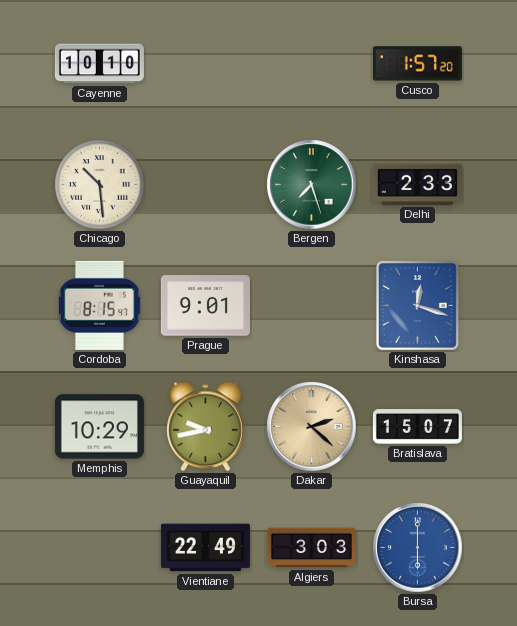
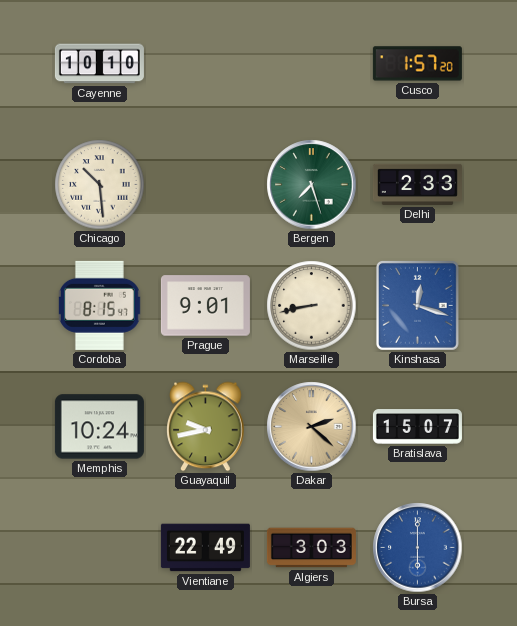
Marseille: none -> 8:43 (312, 306)
Memphis: 10:29 -> 10:24 (99, 427)
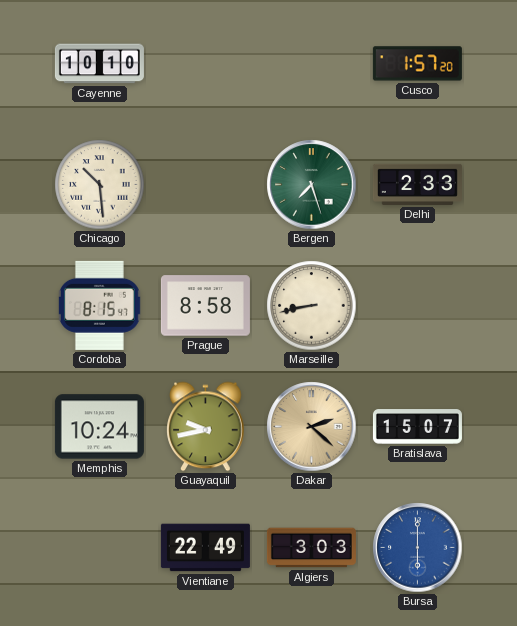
Prague: 9:01 -> 8:58 (205, 306)
Kinshasa: 12:18 -> none (417, 305)
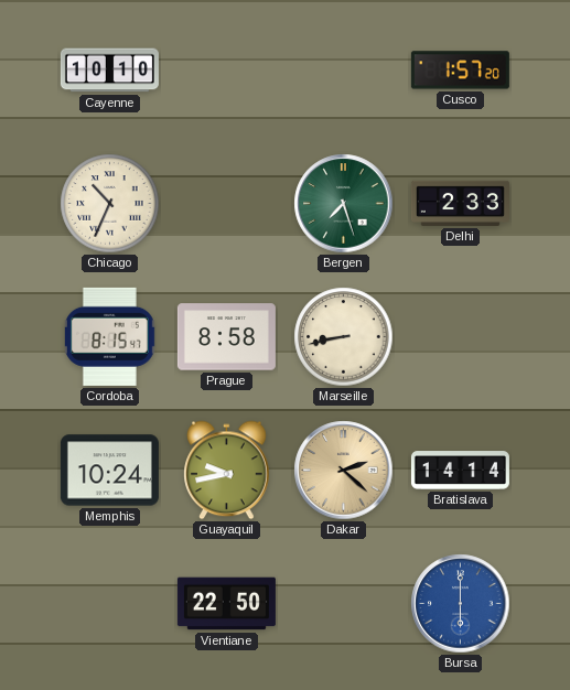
Chicago: 10:29 -> 10:34 (110, 204)
Bratislava: 15:07 -> 14:14 (460, 471)
Vientiane: 22:49 -> 22:50 (226, 604)
Algiers: 3:03 -> none (311, 548)
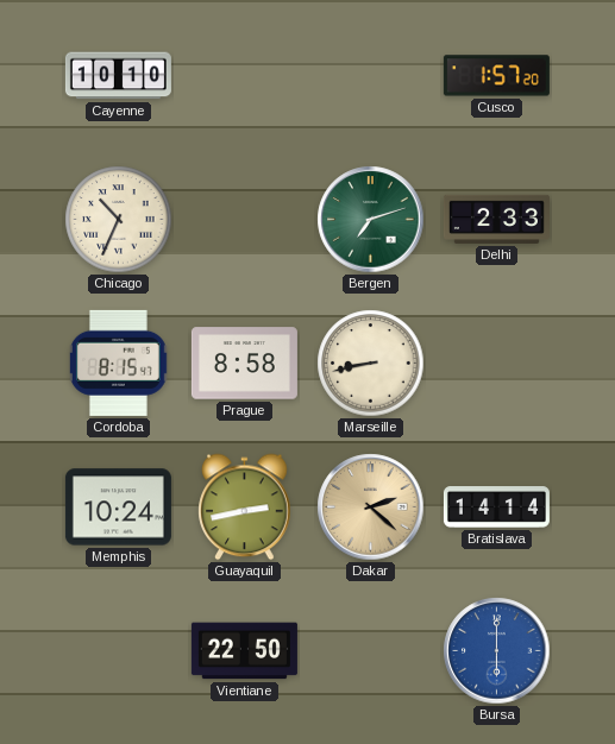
Bergen: 7:27 -> 7:12 (371, 220)
Guayaquil: 9:43 -> 2:43 (245, 507)
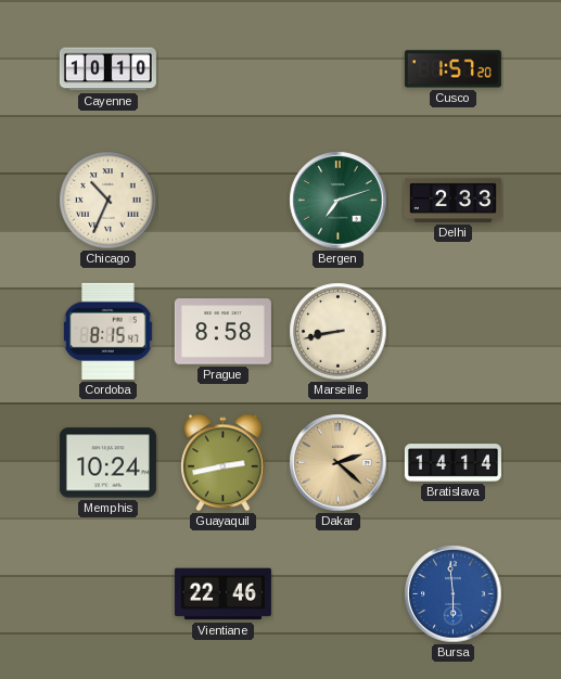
Vientiane: 22:50 -> 22:46 (222, 594)
Bursa: 6:00 -> 5:59 (454, 594)
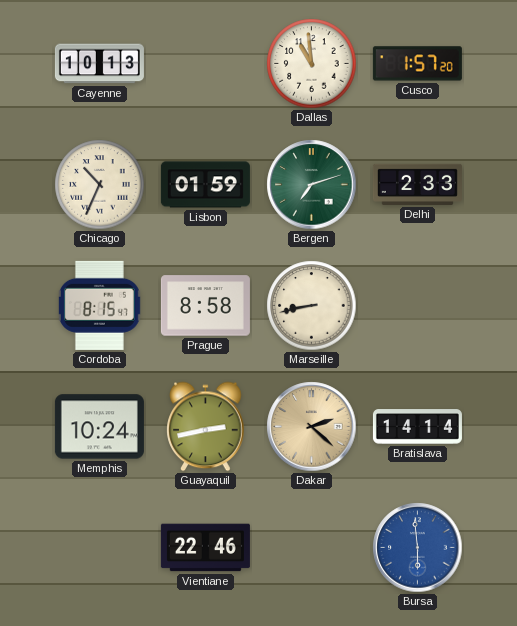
Cayenne: 10:10 -> 10:13 (99, 64)
Dallas: none -> 10:59 (312, 64)
Lisbon: none -> 01:59 (205, 185)
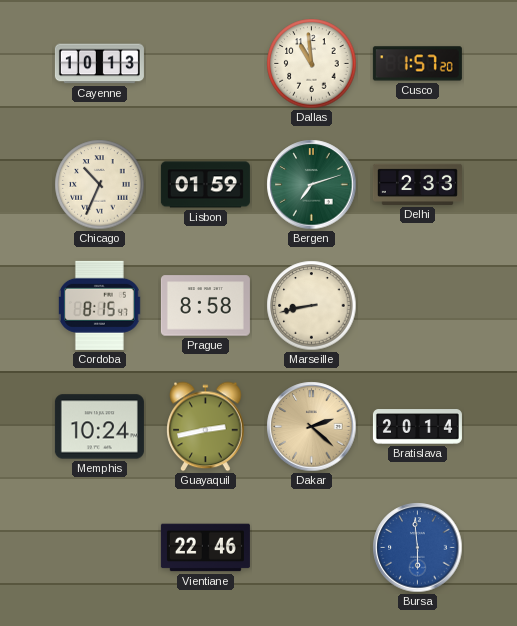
Bratislava: 14:14 -> 20:14 (417, 427)
